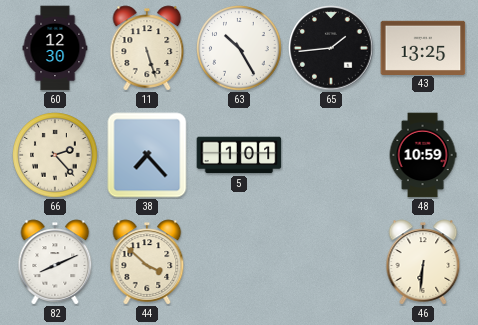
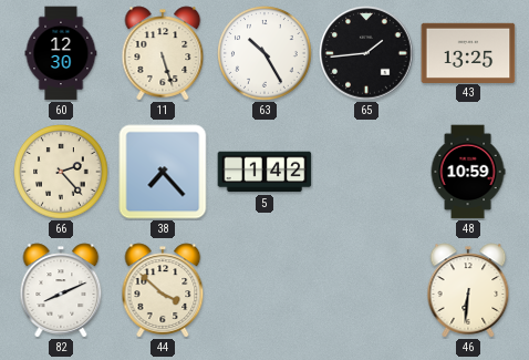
5: 1:01 -> 1:42 (264, 172)
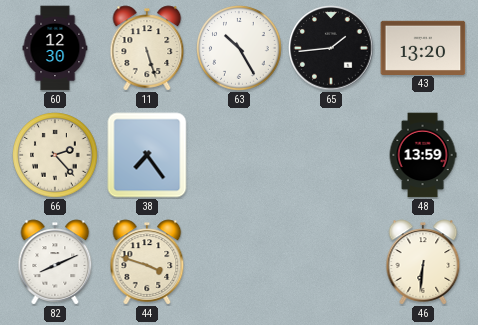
43: 13:25 -> 13:20 (423, 47)
38: 7:23 -> 7:24 (147, 155)
5: 1:42 -> none (264, 172)
48: 10:59 -> 13:59 (423, 155)
44: 3:52 -> 3:48 (147, 262)
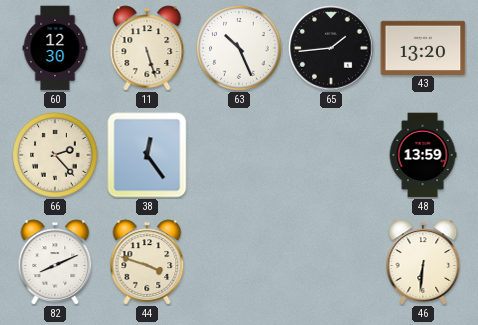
63: 10:25 -> 10:26 (239, 48)
38: 7:24 -> 12:24 (147, 155)
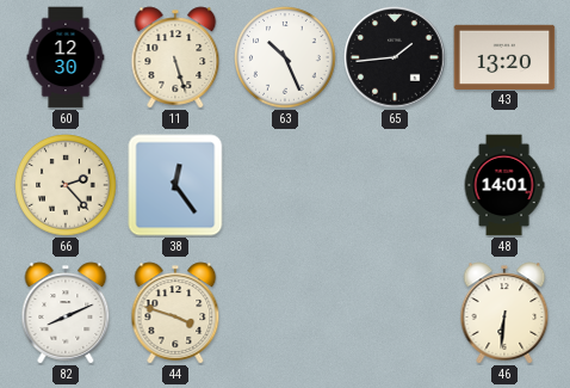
48: 13:59 -> 14:01 (504, 185)
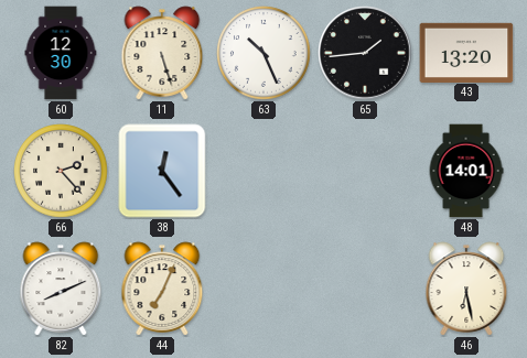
44: 3:48 -> 7:04 (162, 289)
46: 6:31 -> 6:28 (466, 289)
